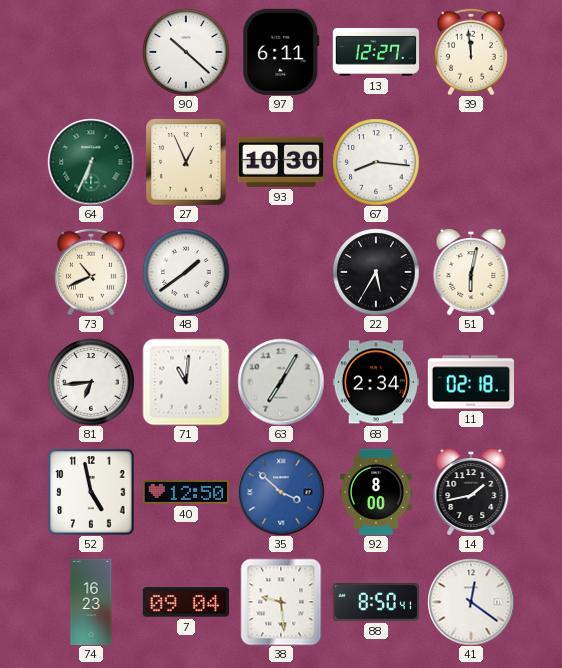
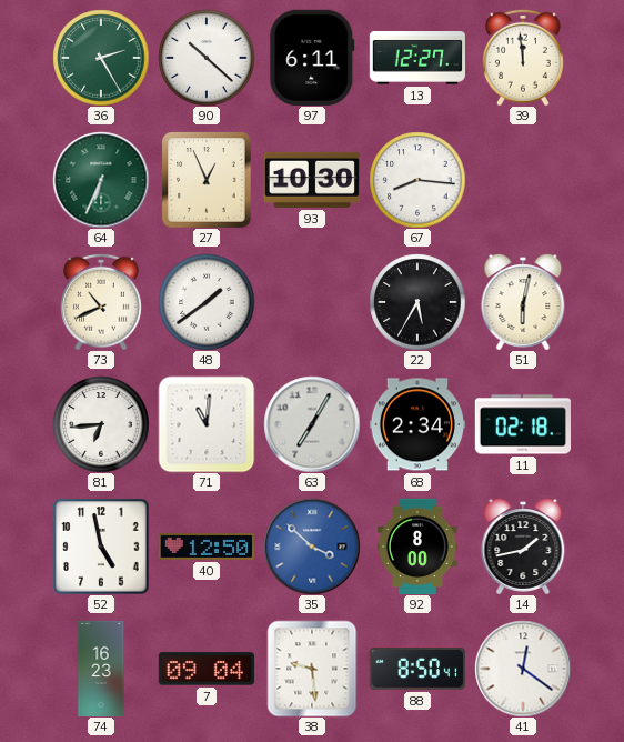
36: none -> 2:25 (101, 58)
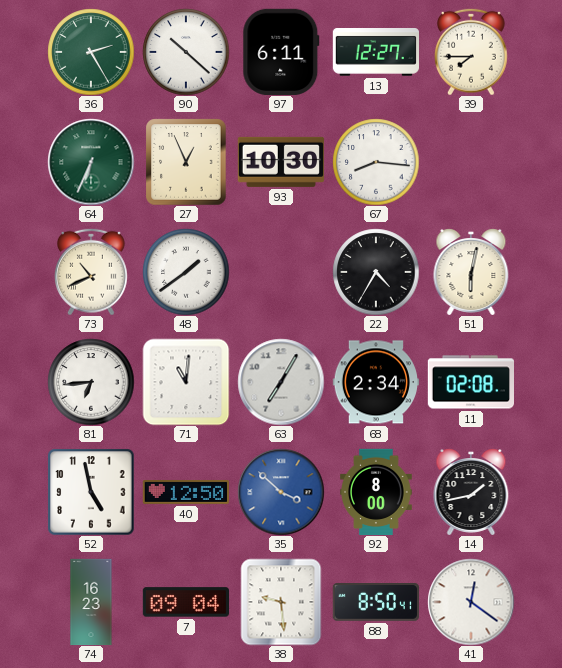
39: 11:59 -> 7:45 (471, 52)
22: 5:35 -> 4:35 (376, 272)
11: 02:18 -> 02:08 (470, 382)
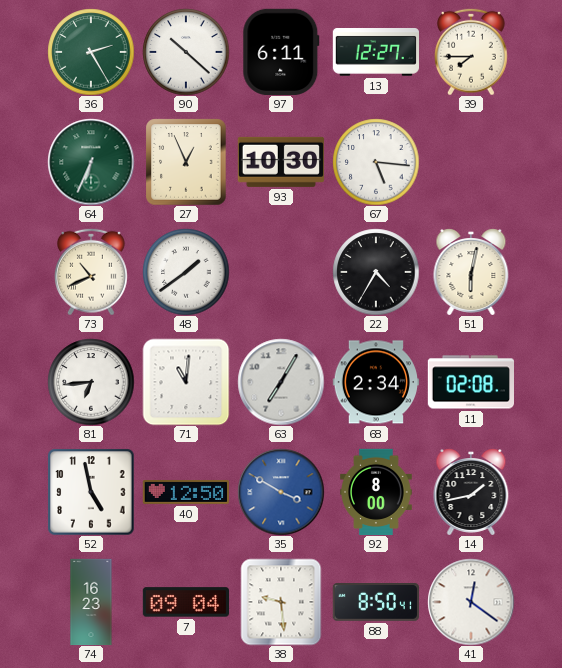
67: 8:16 -> 5:16 (376, 162)
35: 3:52 -> 3:50 (281, 492)
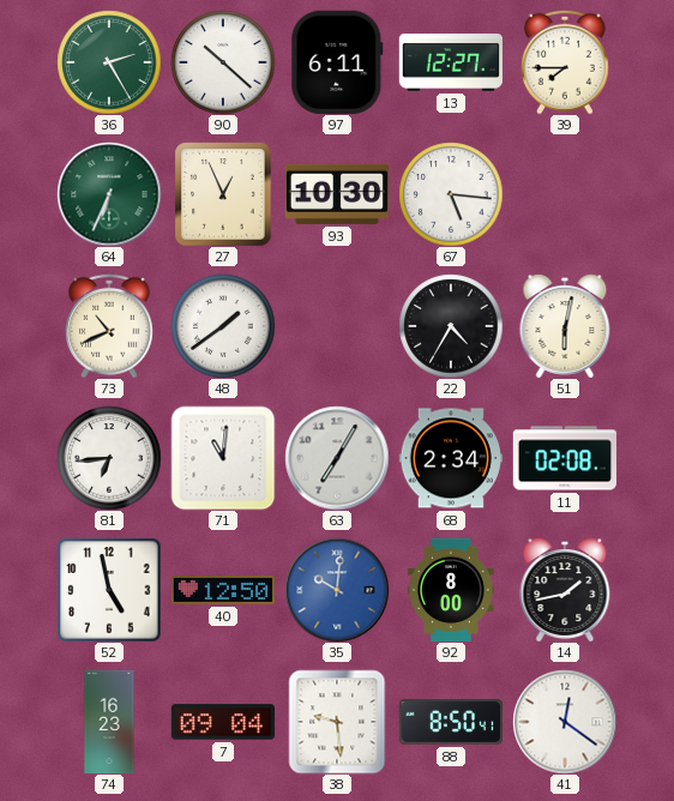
35: 3:50 -> 10:01 (337, 590)
